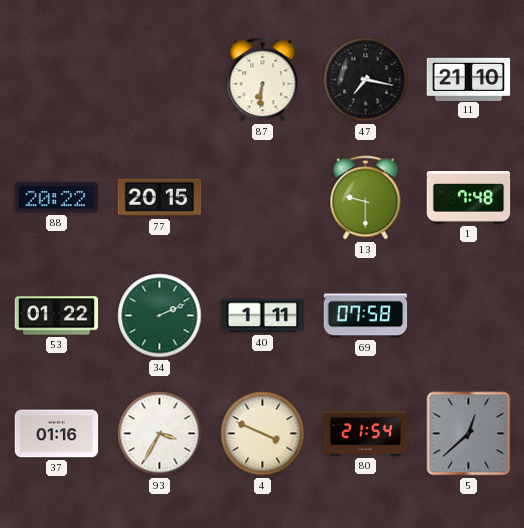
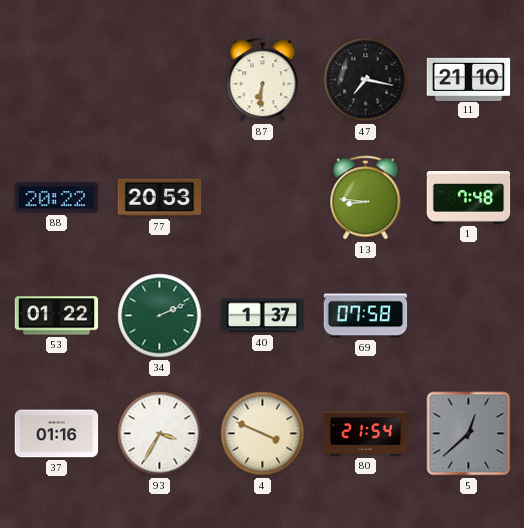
77: 20:15 -> 20:53 (160, 198)
13: 9:30 -> 8:46 (366, 198)
40: 1:11 -> 1:37 (263, 316)
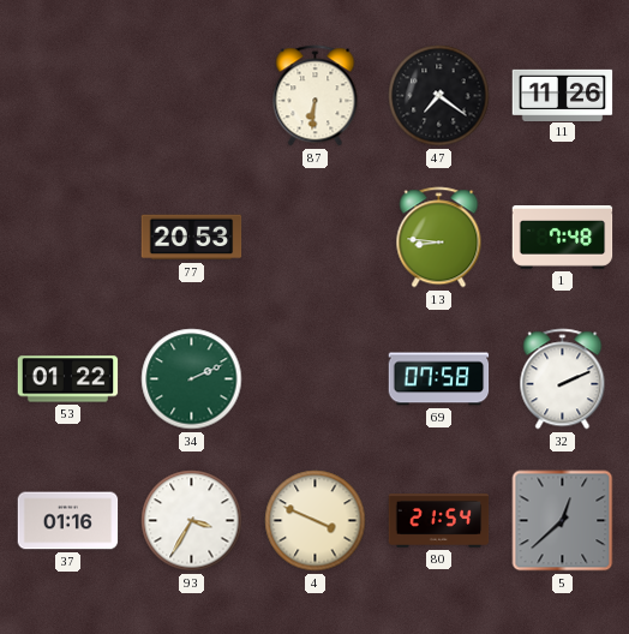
47: 7:17 -> 7:21 (439, 96)
11: 21:10 -> 11:26 (563, 95)
88: 20:22 -> none (57, 198)
40: 1:37 -> none (263, 316)
32: none -> 2:11 (563, 379)
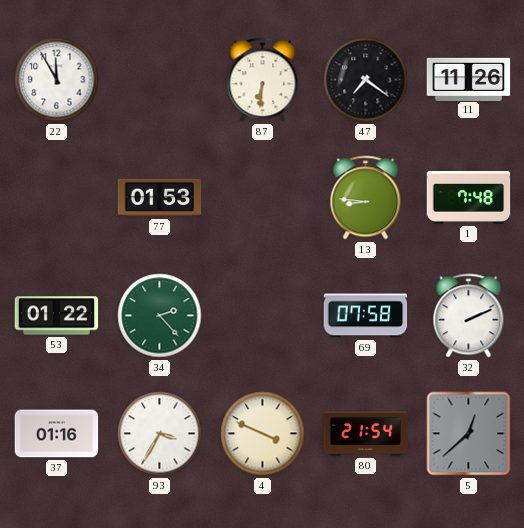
22: none -> 11:55 (57, 80)
77: 20:53 -> 01:53 (160, 198)
34: 2:11 -> 2:23 (160, 316)
